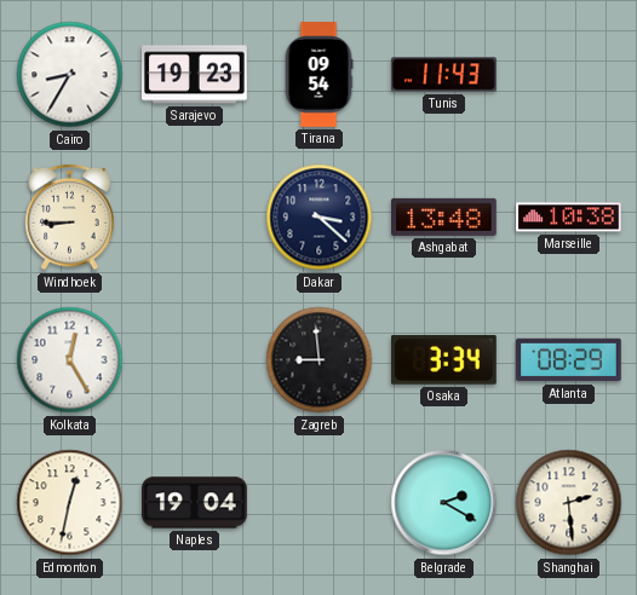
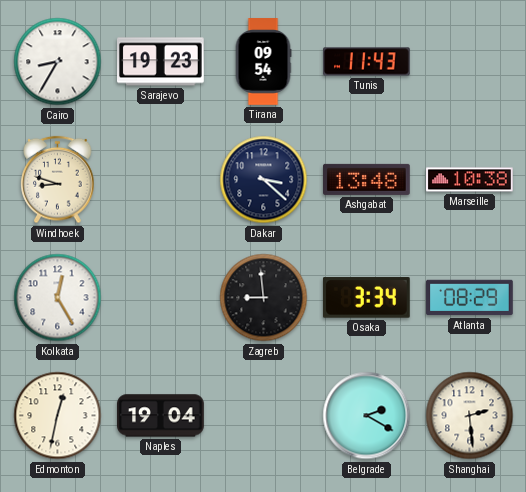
Windhoek: 8:45 -> 8:48 (58, 180)
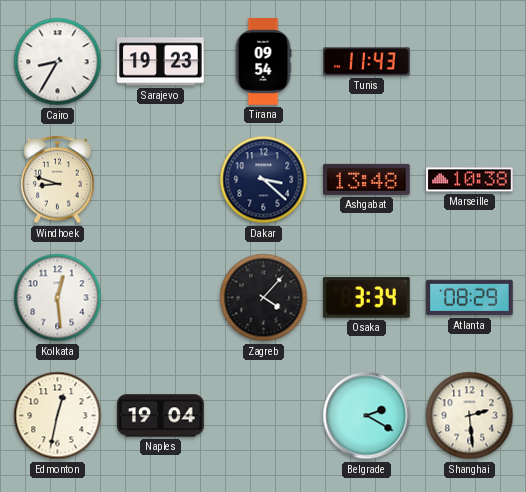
Kolkata: 12:25 -> 12:29 (58, 298)
Zagreb: 8:59 -> 4:07 (264, 298)
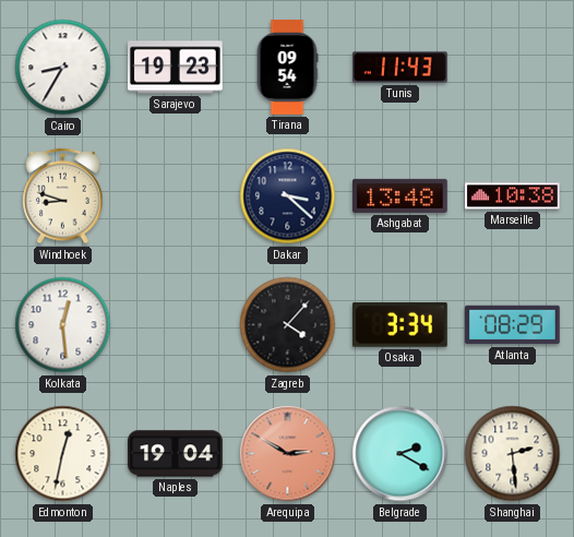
Arequipa: none -> 2:50 (288, 454)
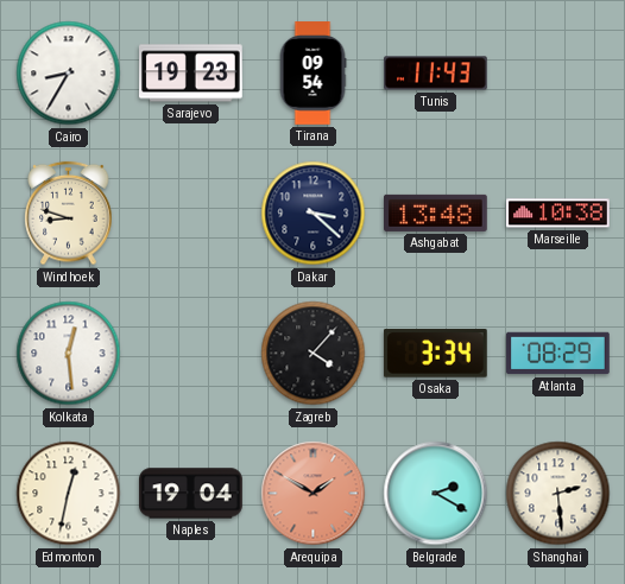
Arequipa: 2:50 -> 1:50 (314, 494)
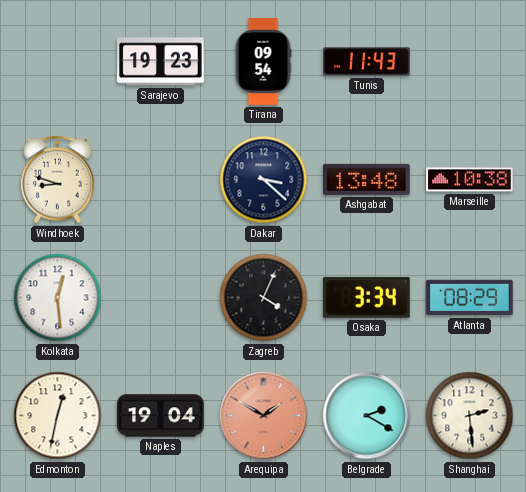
Cairo: 8:35 -> none (69, 74)
Zagreb: 4:07 -> 4:04 (264, 298)
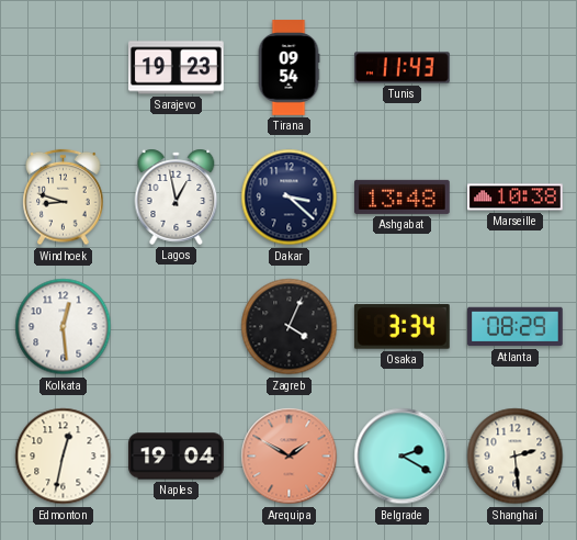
Lagos: none -> 12:58 (177, 196)
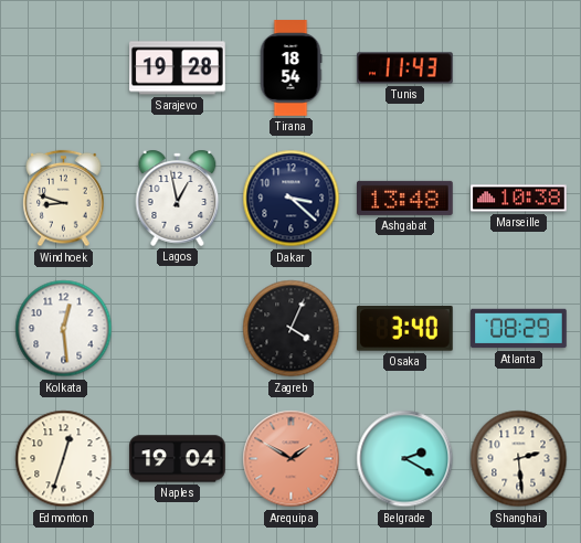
Sarajevo: 19:23 -> 19:28 (178, 68)
Tirana: 09:54 -> 18:54 (290, 68)
Osaka: 3:34 -> 3:40 (404, 329)
Edmonton: 12:32 -> 12:33 (64, 459)
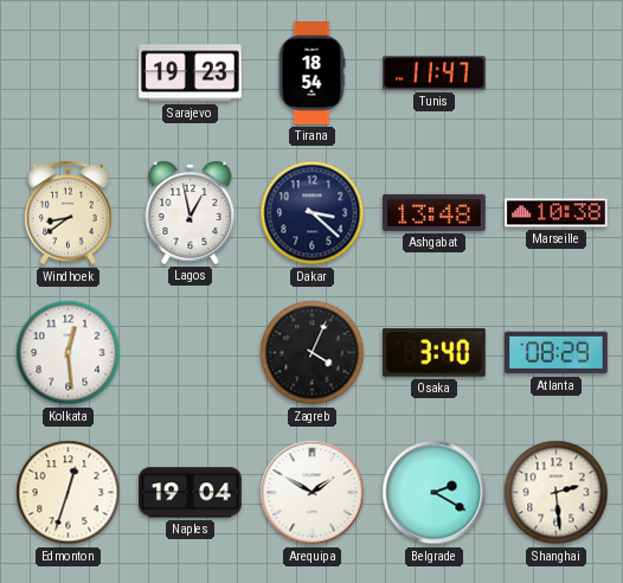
Sarajevo: 19:28 -> 19:23 (191, 73)
Tunis: 11:43 -> 11:47 (435, 73)
Windhoek: 8:48 -> 8:39 (69, 213)
Arequipa dial: salmon -> white (313, 493)
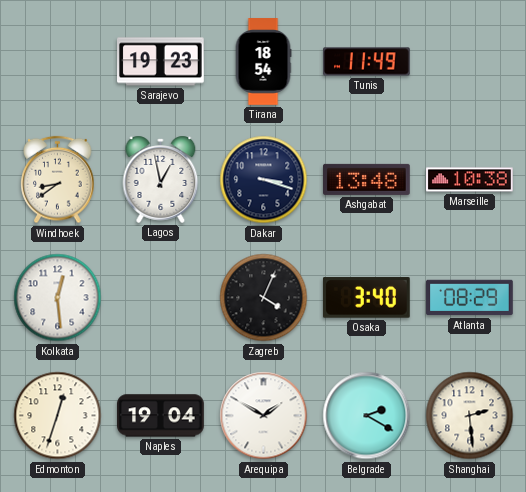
Tunis: 11:47 -> 11:49 (367, 62)
Dakar: 3:22 -> 3:18 (264, 180)
